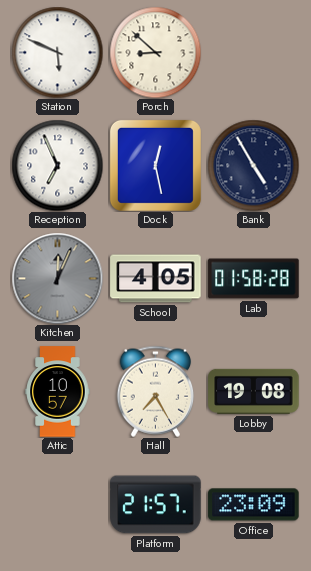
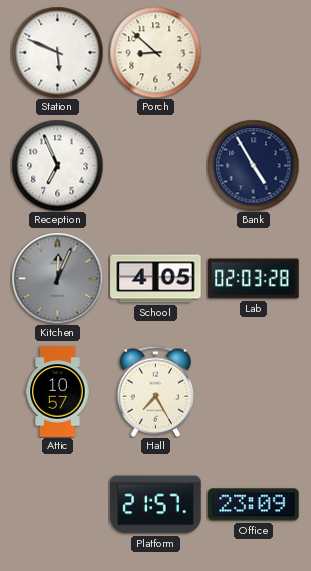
Dock: 12:28 -> none (155, 165)
Lab: 01:58 -> 02:03 (254, 279)
Lobby: 19:08 -> none (254, 391)
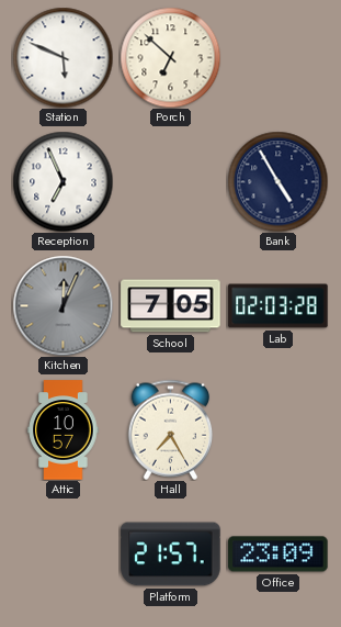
Porch: 8:52 -> 6:52 (170, 57)
School: 4:05 -> 7:05 (171, 306)
